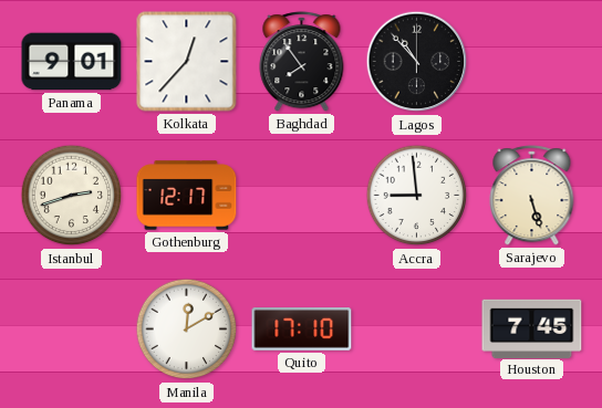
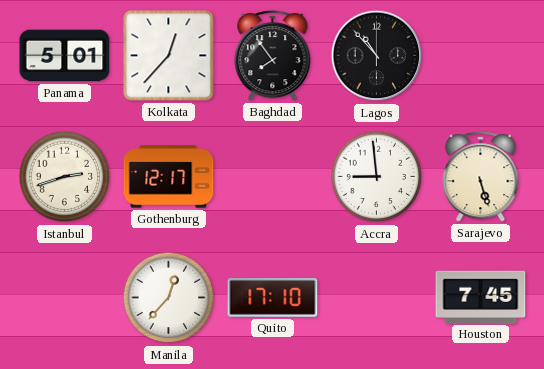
Panama: 9:01 -> 5:01 (65, 56)
Manila: 12:10 -> 12:37 (169, 298)
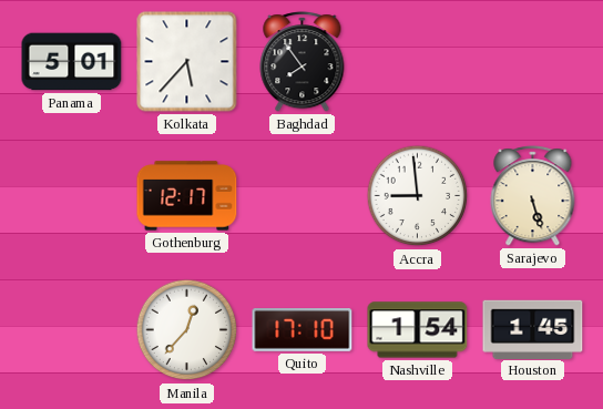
Kolkata: 12:37 -> 5:37 (187, 62)
Lagos: 10:53 -> none (377, 56)
Istanbul: 2:42 -> none (65, 177)
Nashville: none -> 1:54 (418, 330)
Houston: 7:45 -> 1:45 (533, 329)
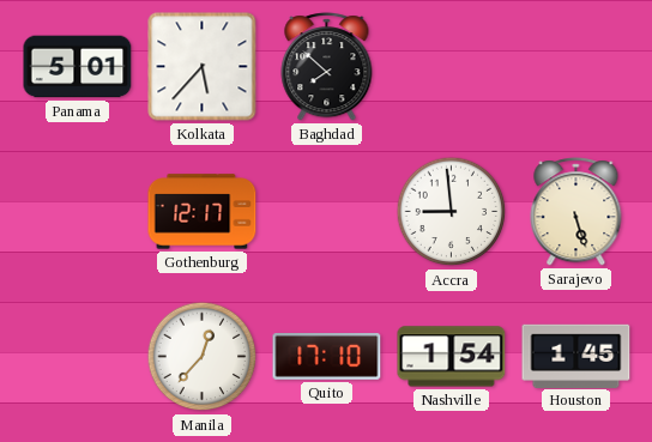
Baghdad: 7:54 -> 7:52 (327, 67)
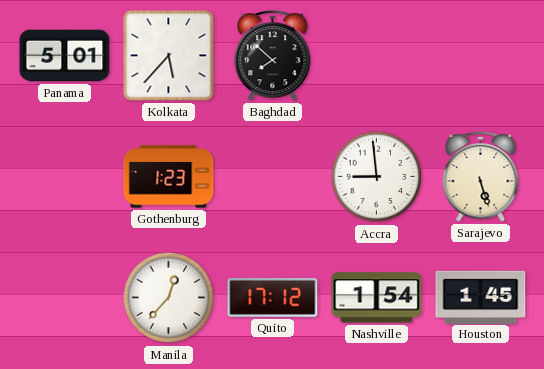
Gothenburg: 12:17 -> 1:23 (169, 177)
Quito: 17:10 -> 17:12 (273, 298)
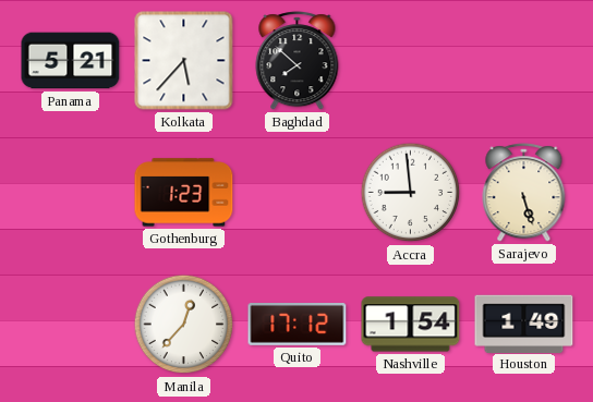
Panama: 5:01 -> 5:21 (71, 61)
Houston: 1:45 -> 1:49 (524, 324)
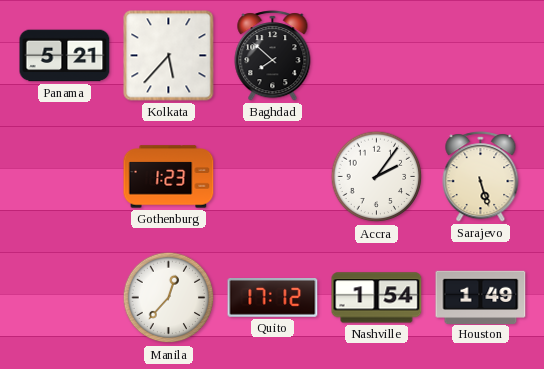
Accra: 8:59 -> 2:06 (377, 177)
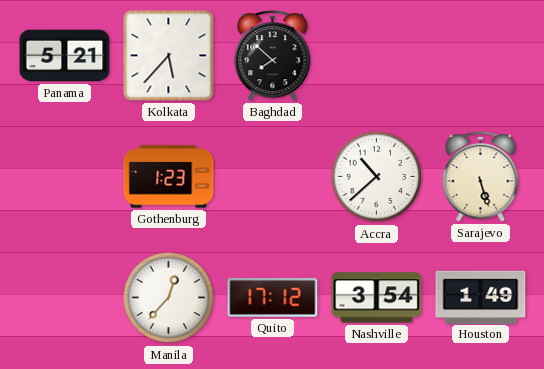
Accra: 2:06 -> 10:38 (377, 177)
Nashville: 1:54 -> 3:54 (377, 298)
